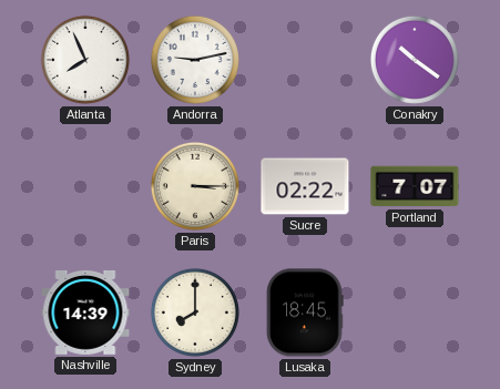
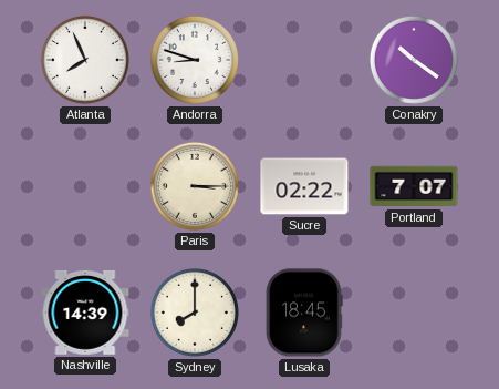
Andorra: 9:13 -> 8:48 (195, 60)
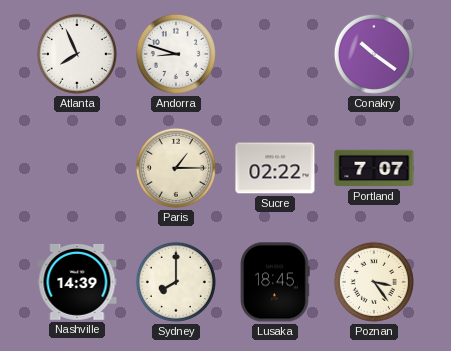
Paris: 3:15 -> 1:15 (176, 168)
Poznan: none -> 3:24 (374, 282)
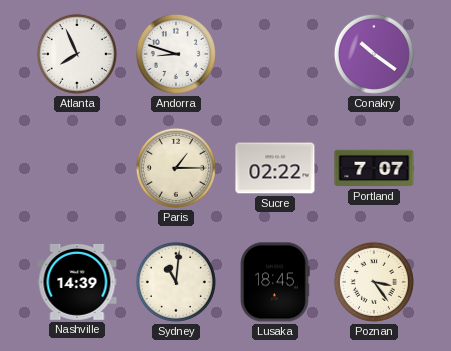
Sydney: 8:00 -> 11:01 (176, 282)
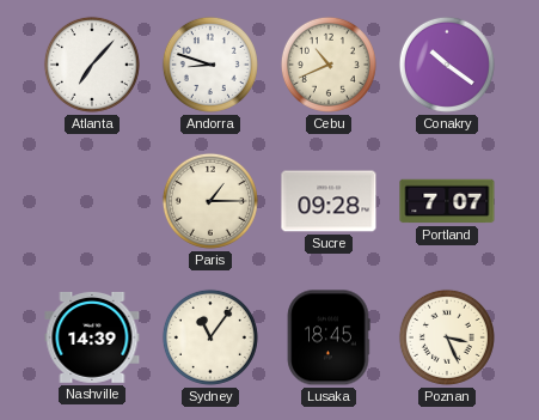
Atlanta: 7:56 -> 7:07 (92, 65)
Cebu: none -> 10:41 (329, 65)
Sucre: 02:22 -> 09:28 (329, 201)
Sydney: 11:01 -> 11:06 (210, 337)
Poznan: 3:24 -> 3:26 (447, 337)
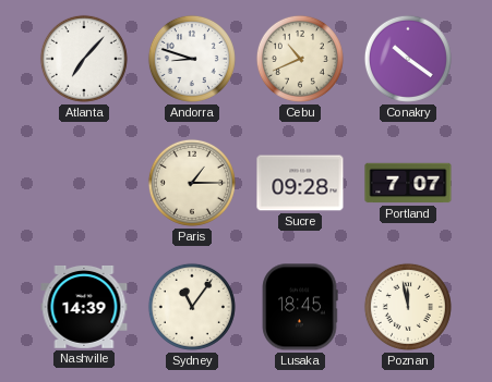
Poznan: 3:26 -> 11:58 (408, 307)
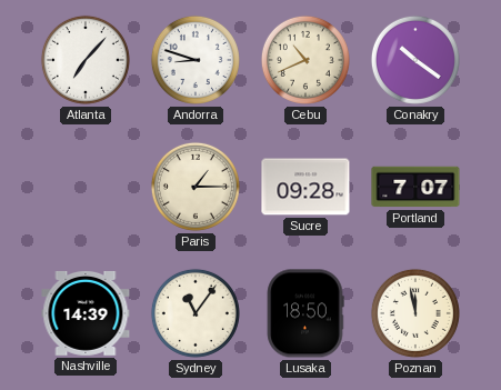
Lusaka: 18:45 -> 18:50 (305, 313)
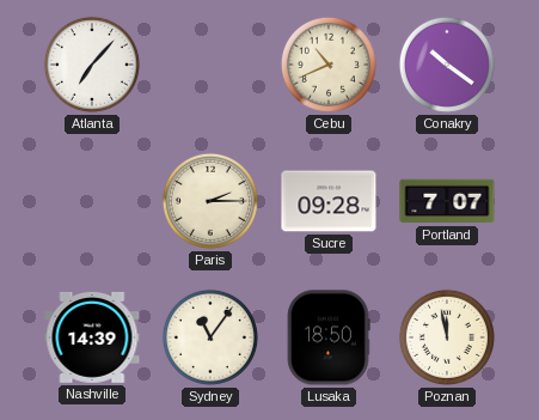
Andorra: 8:48 -> none (196, 60)
Paris: 1:15 -> 2:15 (210, 201)
